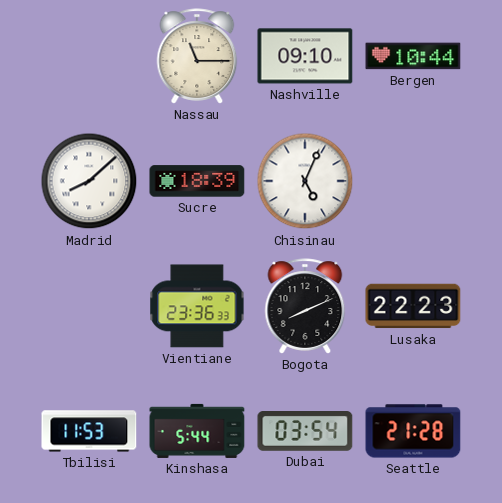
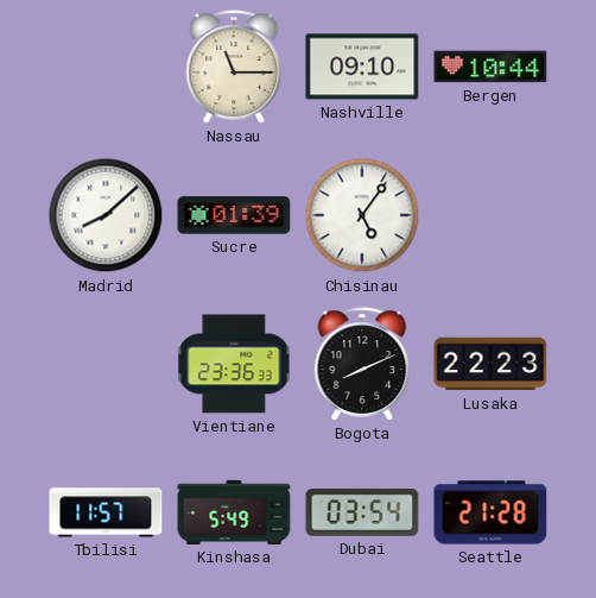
Sucre: 18:39 -> 01:39 (234, 215)
Chisinau: 5:04 -> 5:06 (362, 215)
Tbilisi: 11:53 -> 11:57 (106, 512)
Kinshasa: 5:44 -> 5:49 (234, 512)
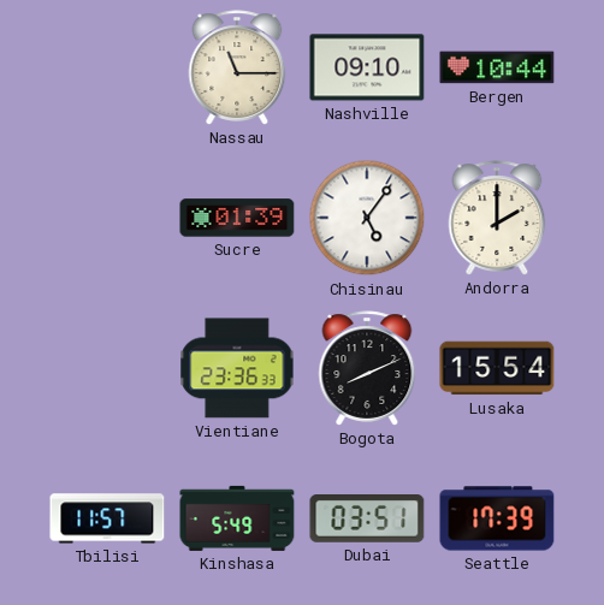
Madrid: 8:08 -> none (106, 215)
Andorra: none -> 2:00 (497, 218)
Lusaka: 22:23 -> 15:54 (497, 368)
Dubai: 03:54 -> 03:51 (367, 520)
Seattle: 21:28 -> 17:39 (497, 518)
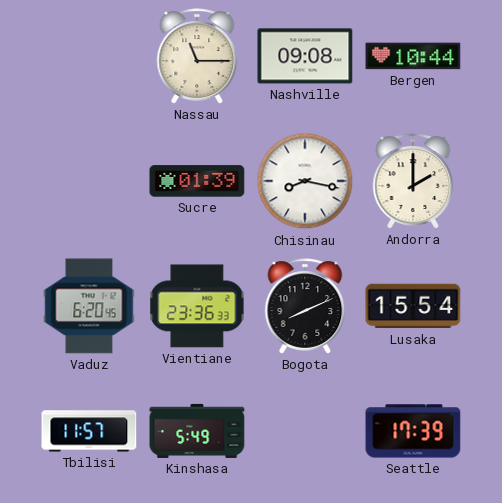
Nashville: 09:10 -> 09:08 (305, 56)
Chisinau: 5:06 -> 8:17 (305, 181)
Vaduz: none -> 6:20 (89, 306)
Dubai: 03:51 -> none (367, 520)
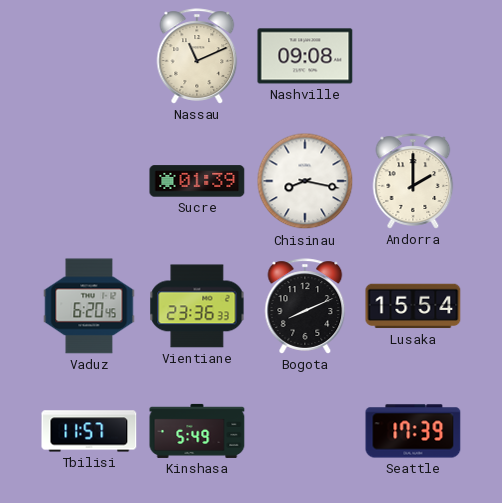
Nassau: 11:15 -> 11:11 (197, 56)
Bergen: 10:44 -> none (413, 56)
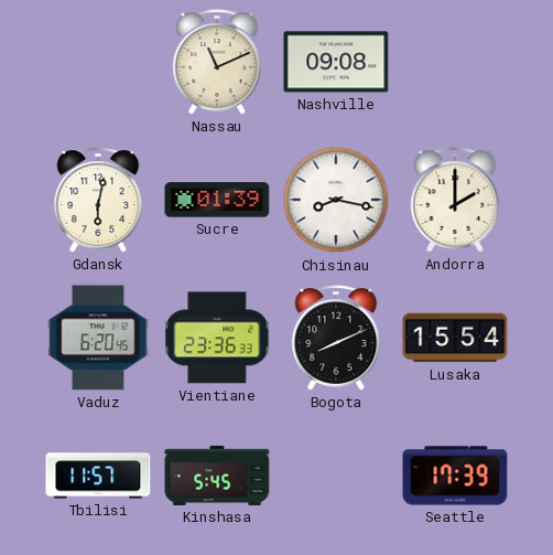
Gdansk: none -> 6:02 (98, 200)
Kinshasa: 5:49 -> 5:45 (217, 476)
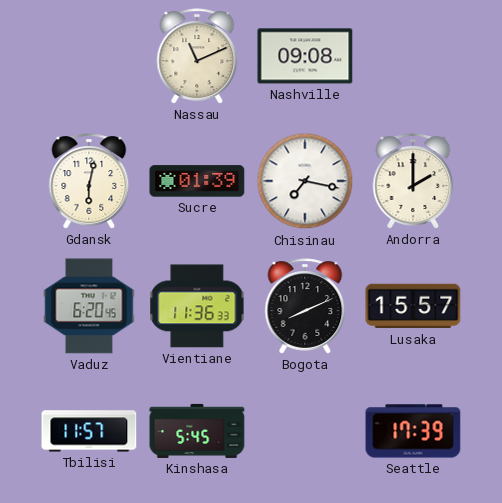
Chisinau: 8:17 -> 7:17 (305, 181)
Vientiane: 23:36 -> 11:36 (197, 306)
Lusaka: 15:54 -> 15:57 (413, 306)
